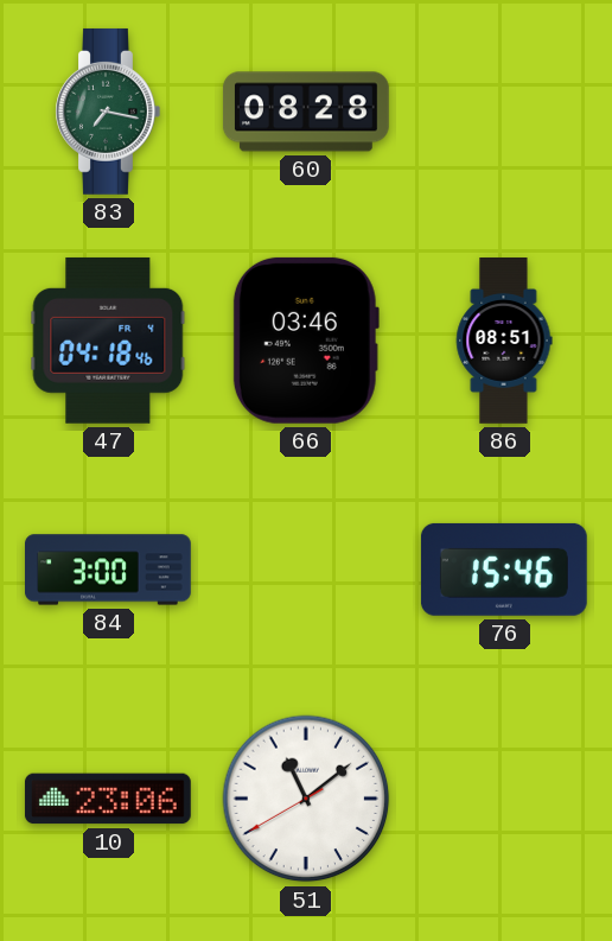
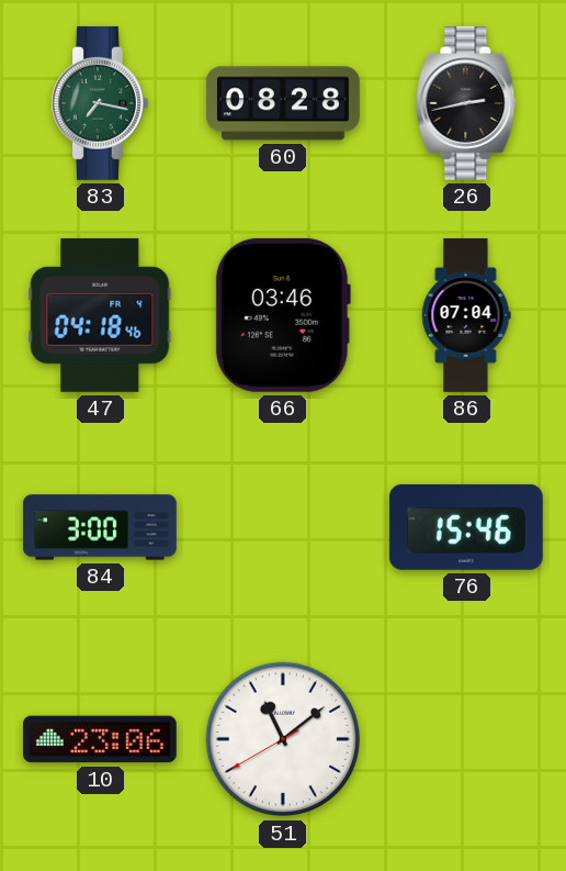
26: none -> 2:43 (466, 103)
86: 08:51 -> 07:04 (466, 316)
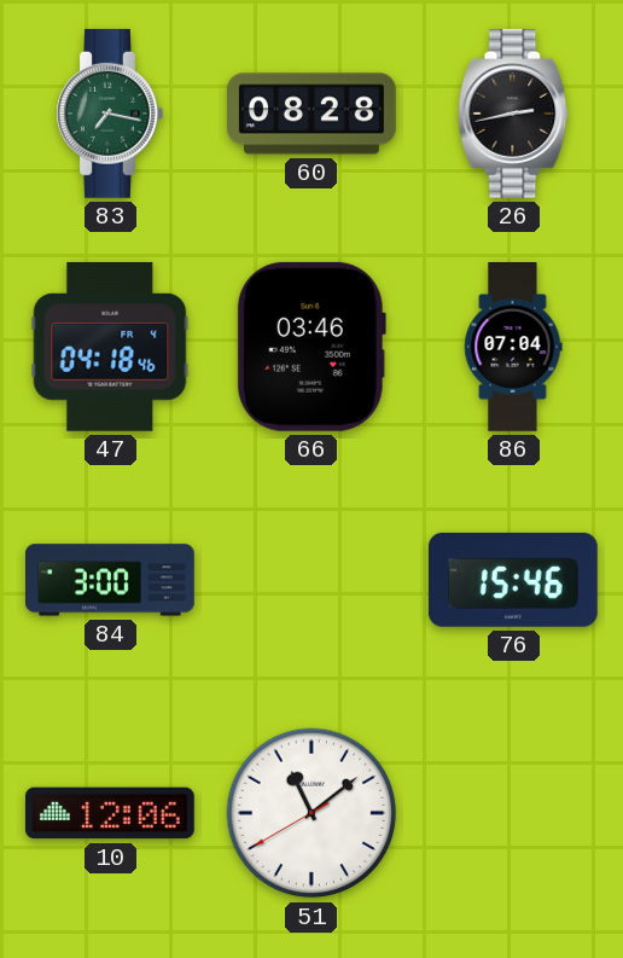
10: 23:06 -> 12:06 (110, 813)
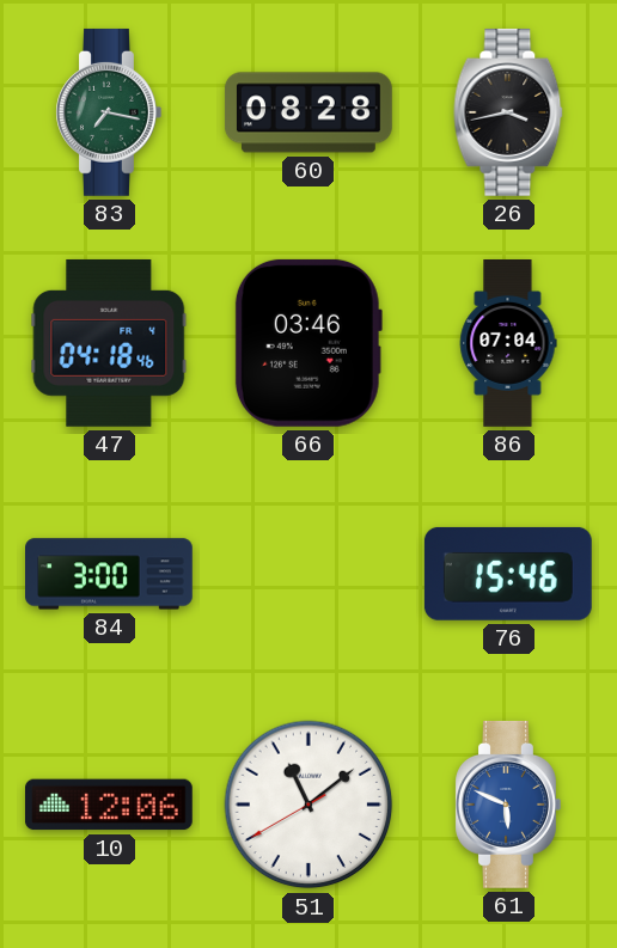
26: 2:43 -> 3:43 (508, 112)
61: none -> 5:49 (508, 805)
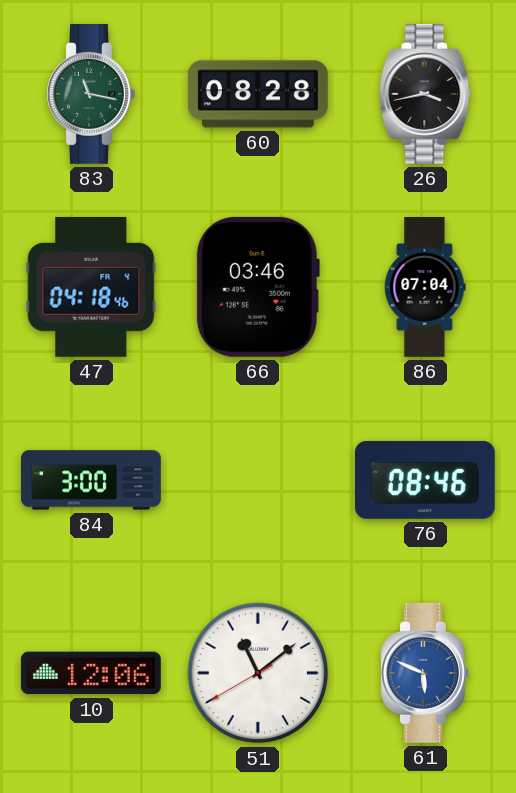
83: 7:17 -> 11:17 (91, 94)
76: 15:46 -> 08:46 (425, 480)
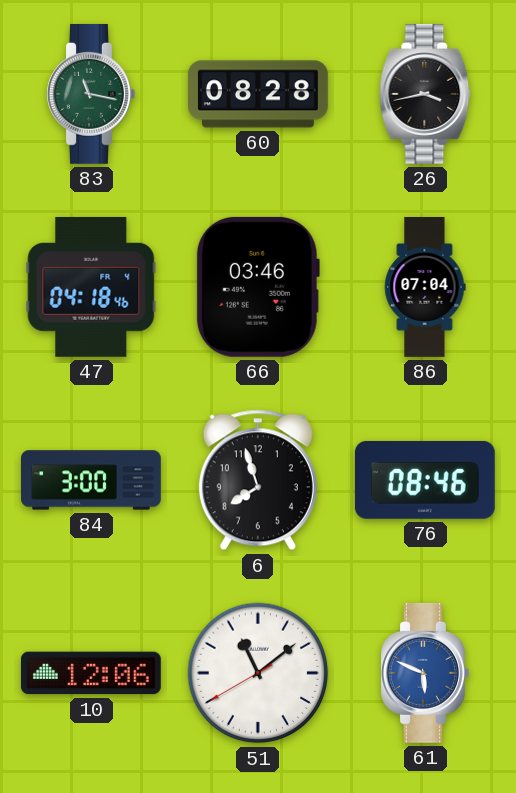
6: none -> 7:57 (258, 480)
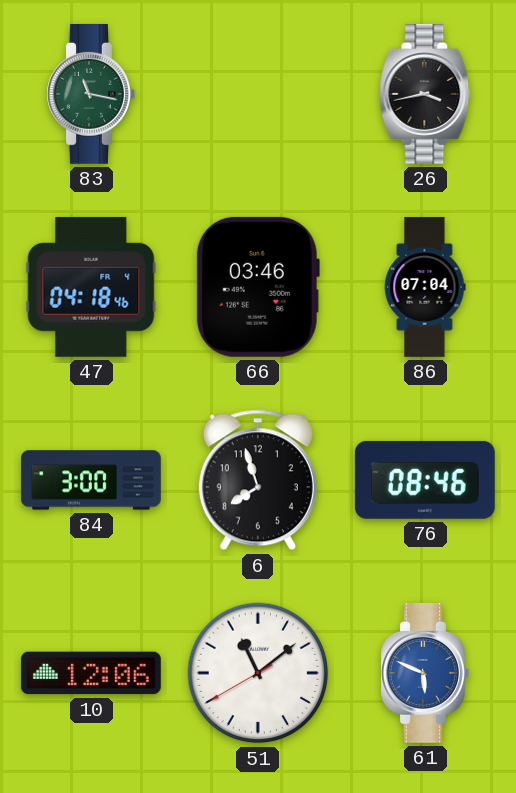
60: 08:28 -> none (258, 94)
